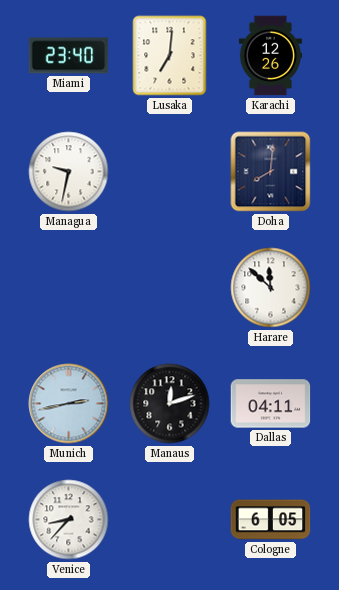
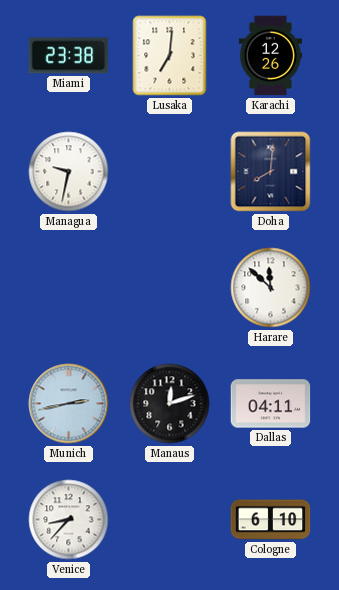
Miami: 23:40 -> 23:38 (69, 56)
Cologne: 6:05 -> 6:10 (271, 520)
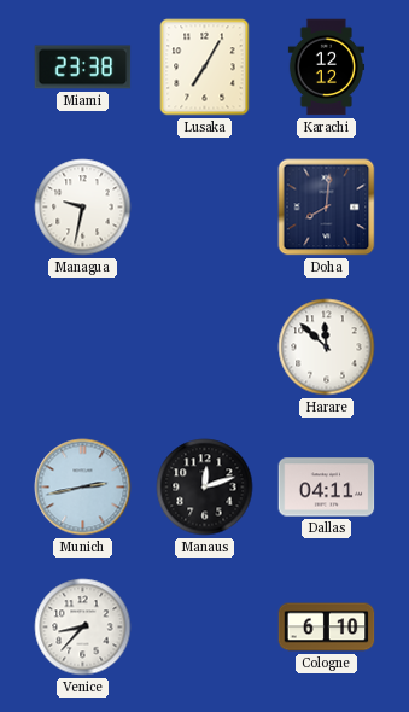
Lusaka: 7:01 -> 7:05 (205, 68)
Karachi: 12:26 -> 12:12 (326, 68)
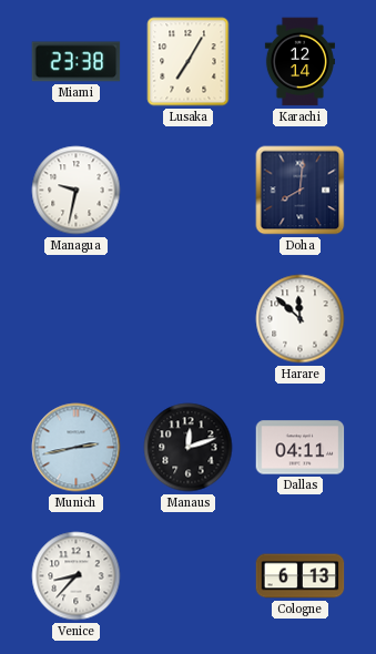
Karachi: 12:12 -> 12:14 (299, 62)
Cologne: 6:10 -> 6:13 (301, 576)
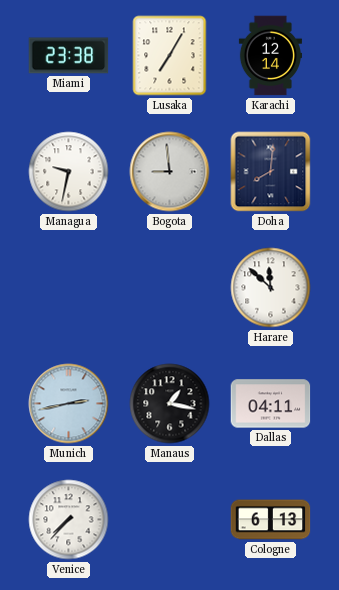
Bogota: none -> 8:59 (170, 172)
Manaus: 12:12 -> 1:17 (170, 404)
Venice: 8:37 -> 7:37 (69, 520)
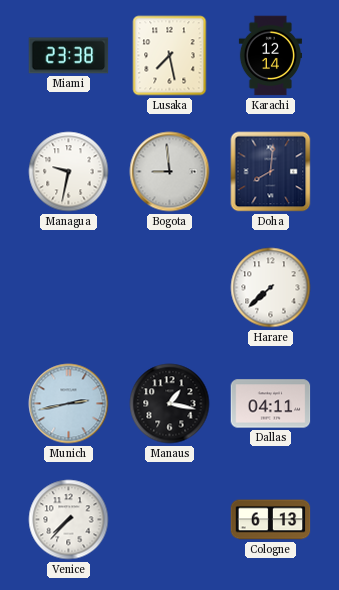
Lusaka: 7:05 -> 7:28 (170, 56)
Harare: 11:52 -> 7:38 (271, 288)
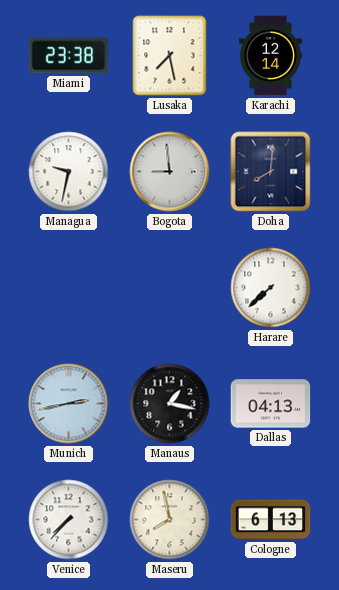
Dallas: 04:11 -> 04:13 (271, 404)
Maseru: none -> 7:58 (170, 520)
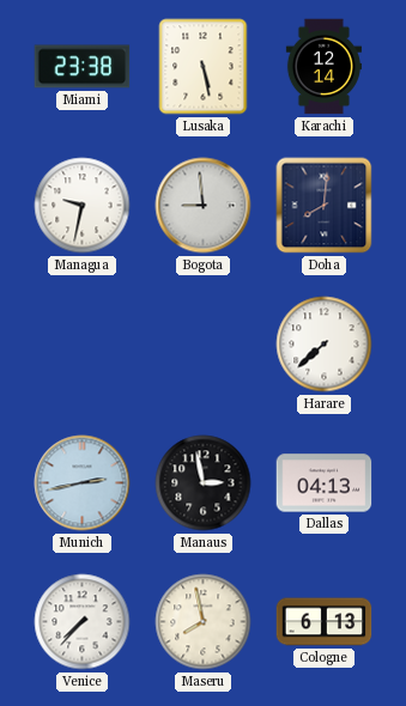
Lusaka: 7:28 -> 5:28 (204, 67)
Manaus: 1:17 -> 2:58 (204, 483)
